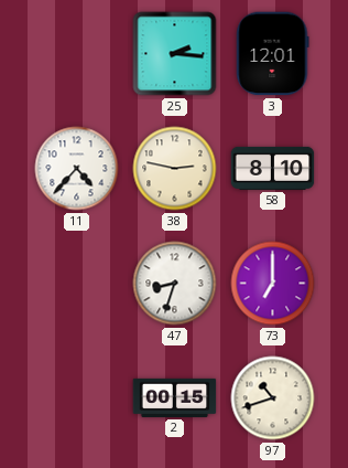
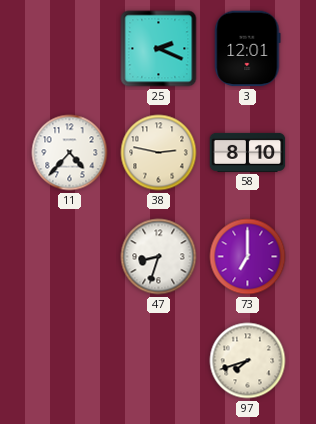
25: 2:16 -> 2:19 (159, 49)
2: 00:15 -> none (175, 397)
97: 10:42 -> 7:42 (248, 361)
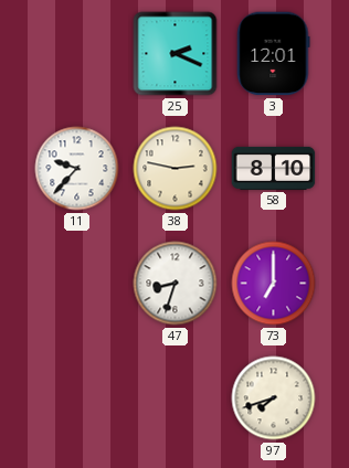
11: 4:37 -> 9:37 (77, 169)
